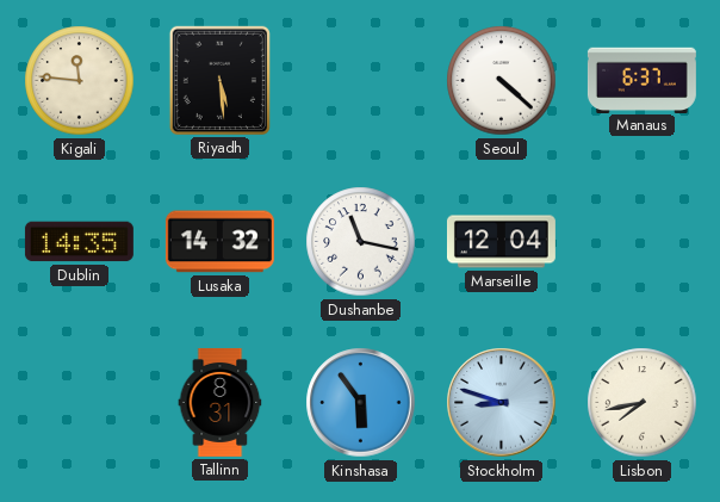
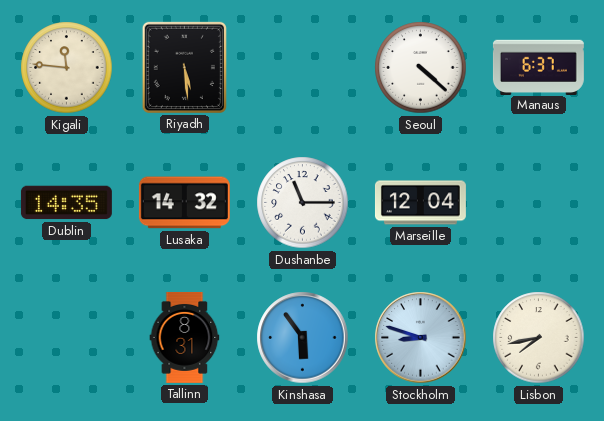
Dushanbe: 11:17 -> 11:15 (303, 203)
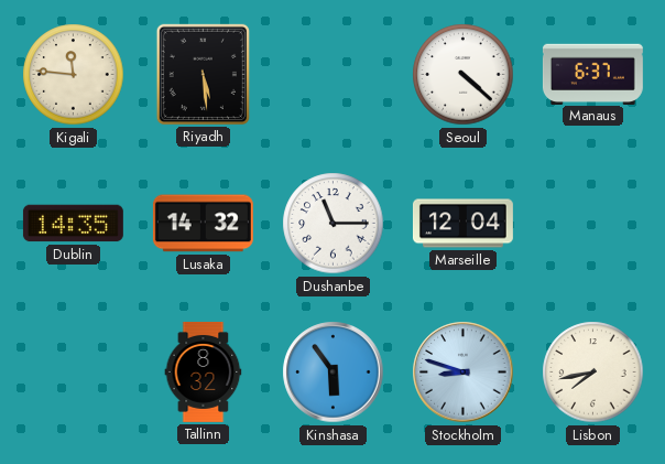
Tallinn: 8:31 -> 8:32 (204, 371)
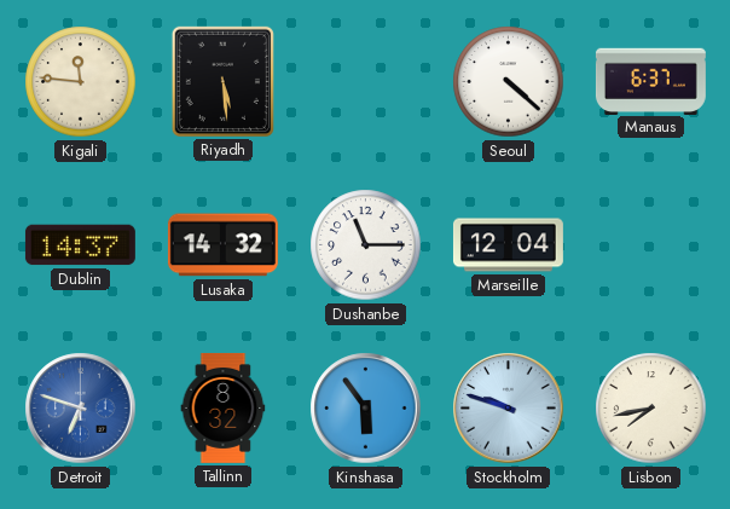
Dublin: 14:35 -> 14:37 (80, 245)
Detroit: none -> 6:48 (81, 409)
Stockholm: 8:48 -> 9:48 (509, 409)
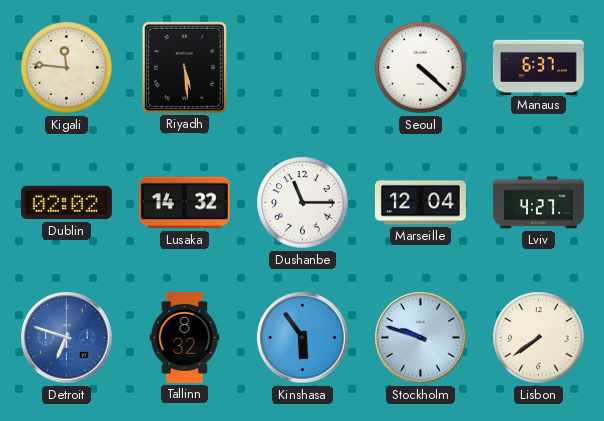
Dublin: 14:37 -> 02:02 (66, 203)
Lviv: none -> 4:27 (538, 203)
Lisbon: 7:43 -> 7:39 (539, 338)
